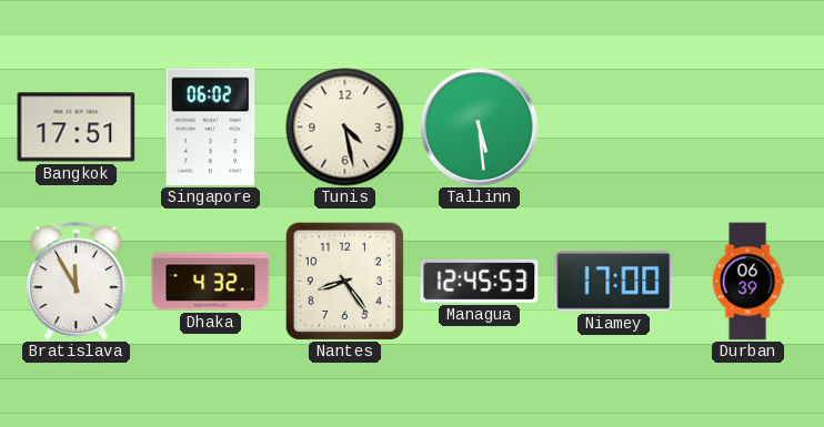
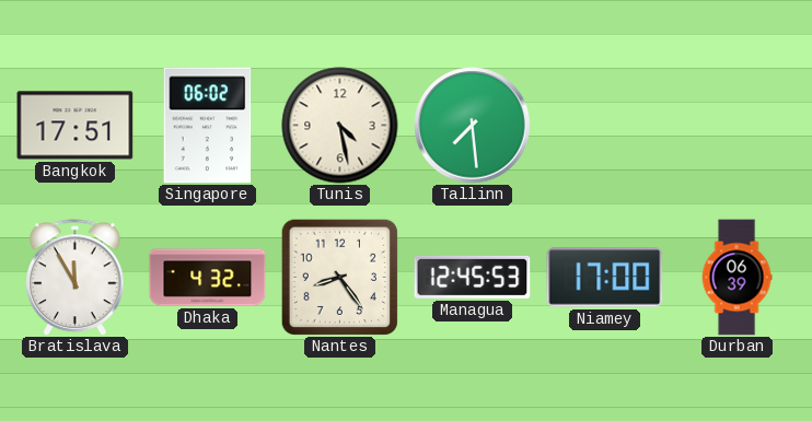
Tallinn: 5:29 -> 7:29 (473, 126)
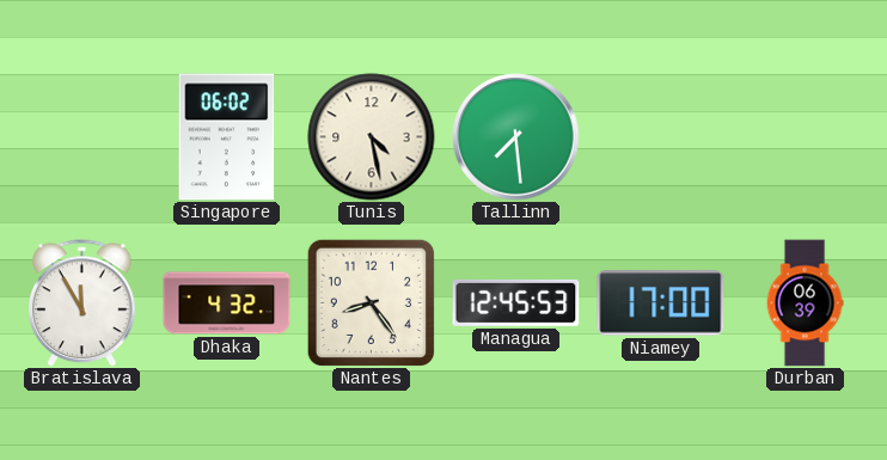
Bangkok: 17:51 -> none (76, 126)
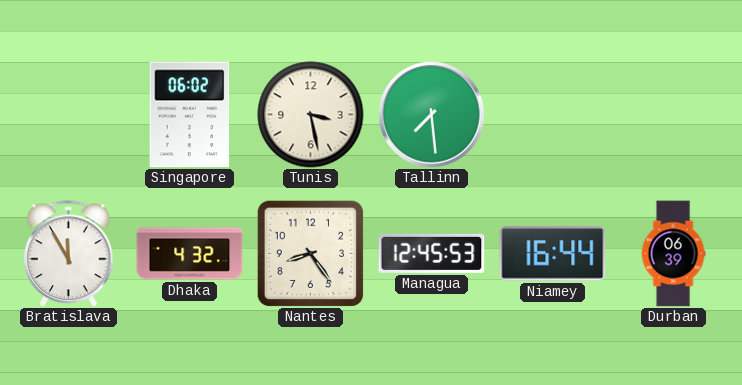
Tunis: 4:28 -> 3:28 (311, 115)
Niamey: 17:00 -> 16:44 (553, 254)
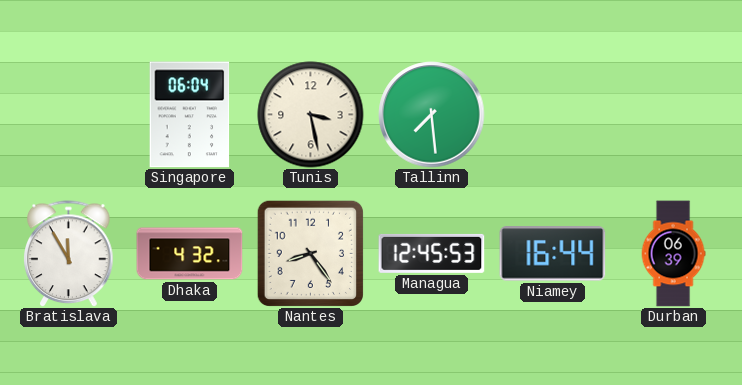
Singapore: 06:02 -> 06:04 (190, 115)
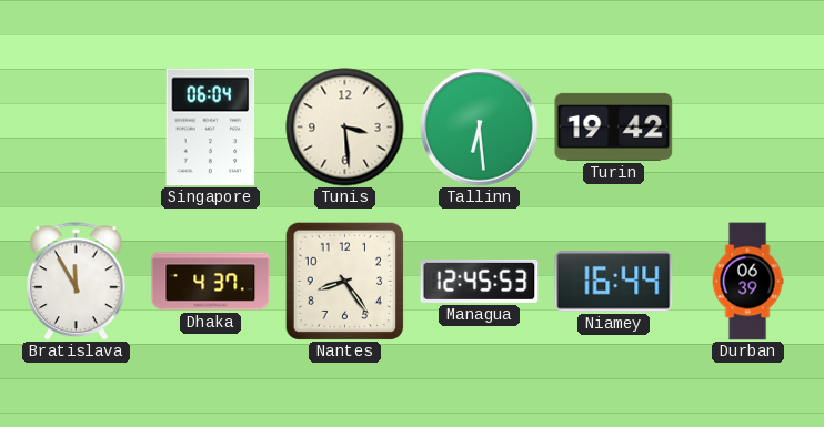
Tunis: 3:28 -> 3:29 (345, 128)
Tallinn: 7:29 -> 6:29 (480, 128)
Turin: none -> 19:42 (614, 126)
Dhaka: 4:32 -> 4:37 (211, 282)
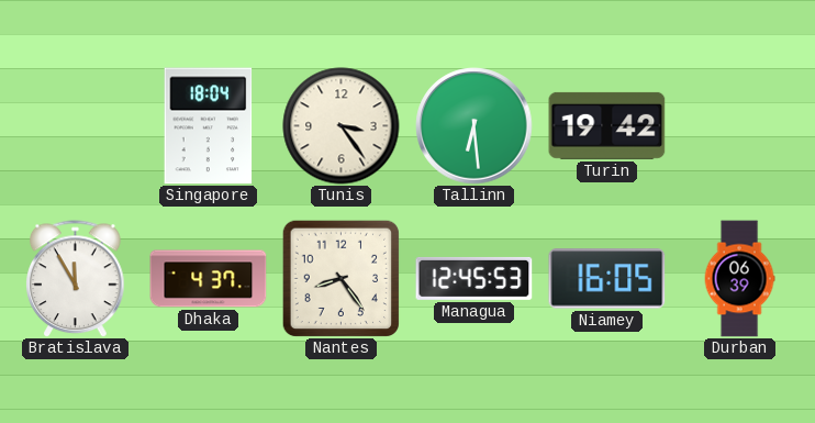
Singapore: 06:04 -> 18:04 (209, 126)
Tunis: 3:29 -> 3:24 (342, 126)
Niamey: 16:44 -> 16:05 (607, 279)
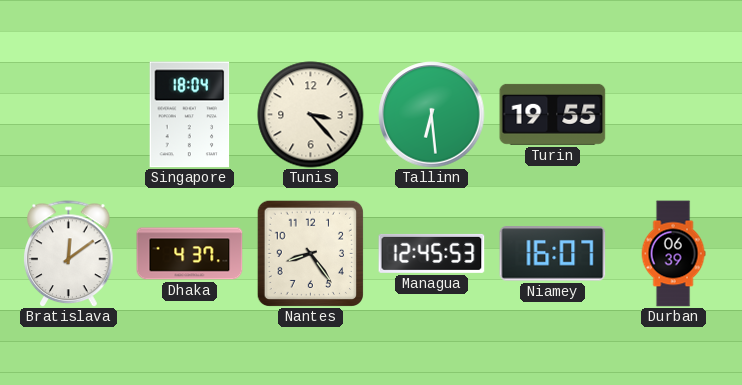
Tunis: 3:24 -> 3:23 (311, 115)
Turin: 19:42 -> 19:55 (553, 114)
Bratislava: 11:55 -> 12:09 (69, 254)
Niamey: 16:05 -> 16:07 (553, 254)
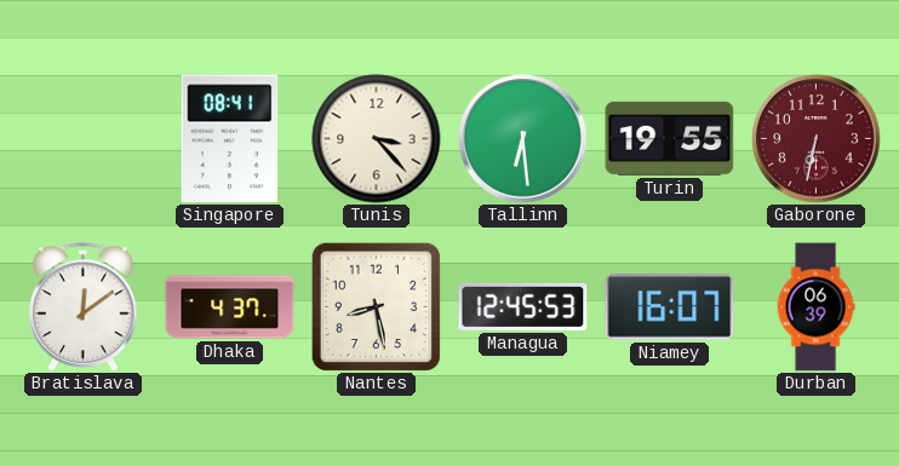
Singapore: 18:04 -> 08:41 (230, 139)
Gaborone: none -> 6:32 (817, 139)
Nantes: 8:24 -> 8:28 (376, 306)
